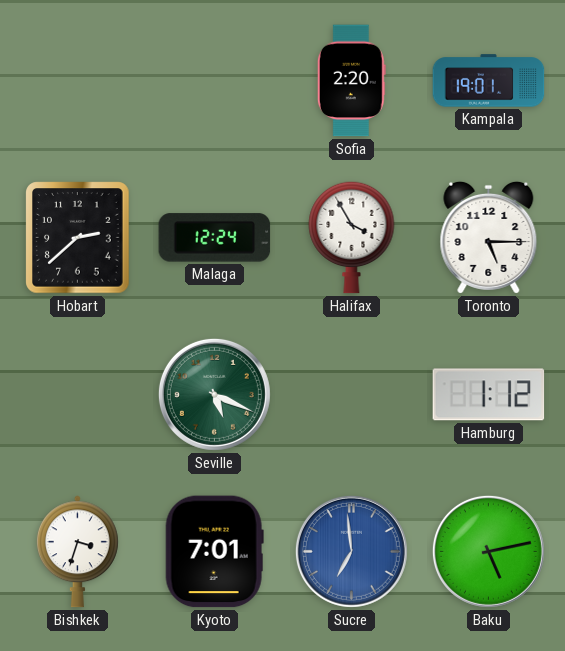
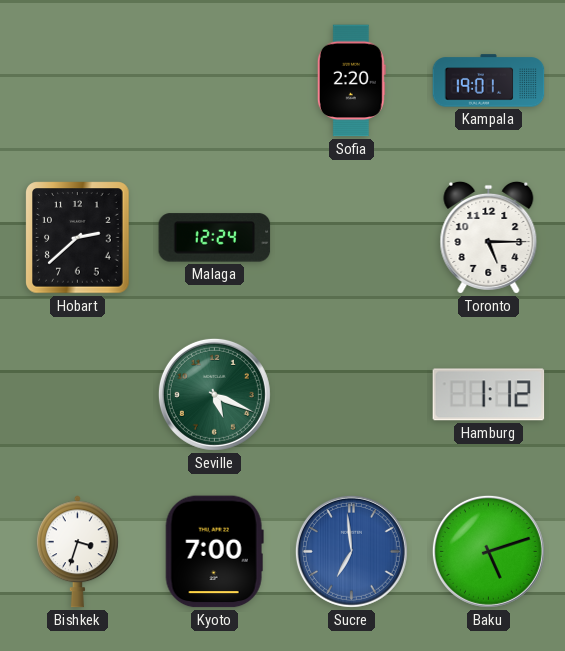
Halifax: 3:55 -> none (352, 237)
Kyoto: 7:01 -> 7:00 (214, 552)
Baku: 5:13 -> 5:12 (488, 551)
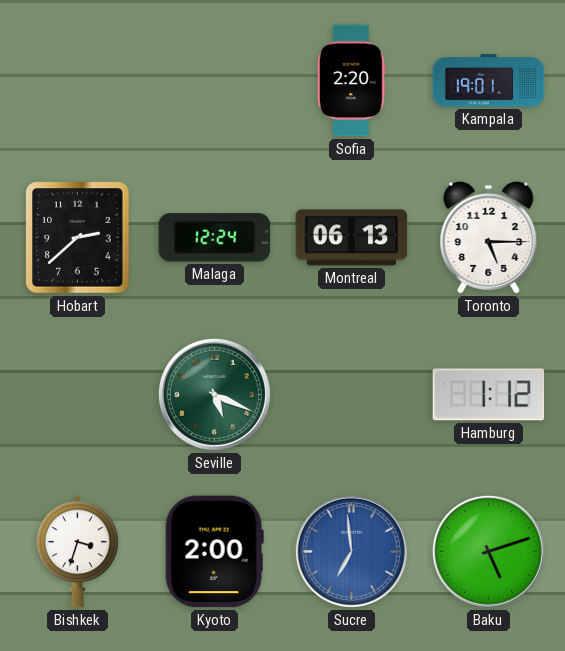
Montreal: none -> 06:13 (352, 238)
Kyoto: 7:00 -> 2:00 (214, 552)
